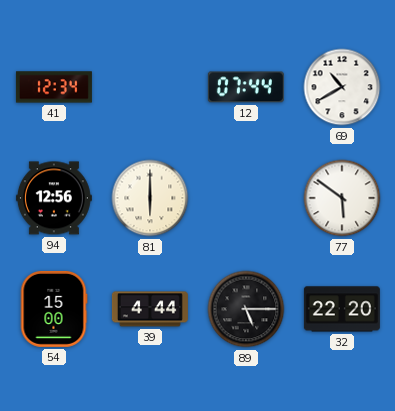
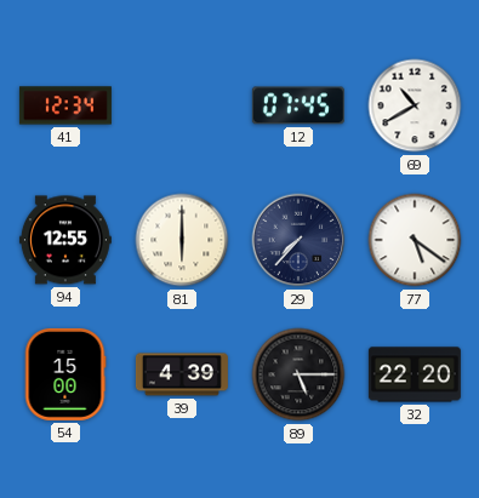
12: 07:44 -> 07:45 (298, 105)
94: 12:56 -> 12:55 (65, 240)
29: none -> 7:37 (298, 240)
77: 5:51 -> 5:21 (415, 240)
39: 4:44 -> 4:39 (182, 374)
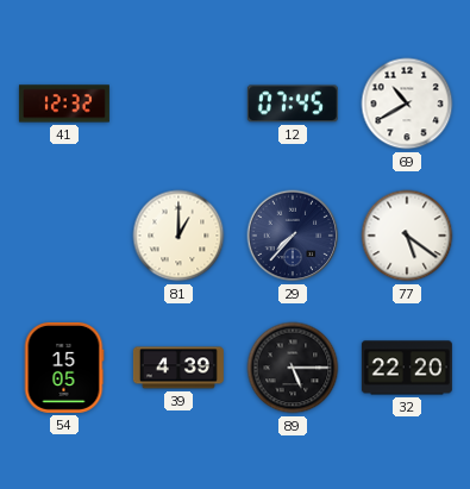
41: 12:34 -> 12:32 (64, 104)
94: 12:55 -> none (65, 240)
81: 6:00 -> 1:00 (178, 236)
54: 15:00 -> 15:05 (64, 368)
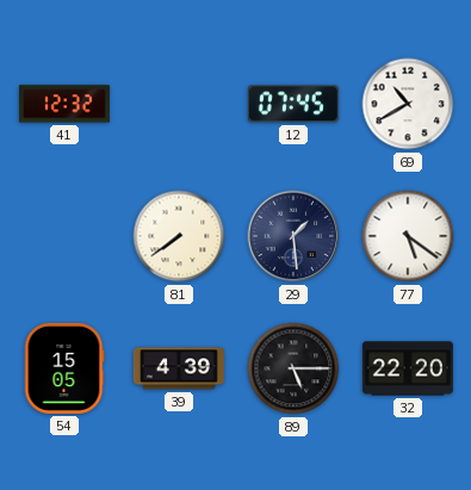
81: 1:00 -> 7:39 (179, 236)
29: 7:37 -> 1:29 (293, 236)
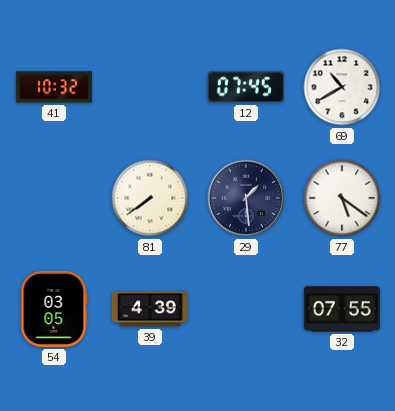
41: 12:32 -> 10:32 (54, 87)
54: 15:05 -> 03:05 (54, 309)
89: 5:15 -> none (293, 368)
32: 22:20 -> 07:55 (342, 309)
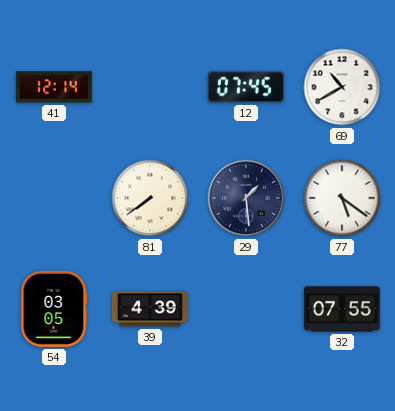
41: 10:32 -> 12:14 (54, 87)
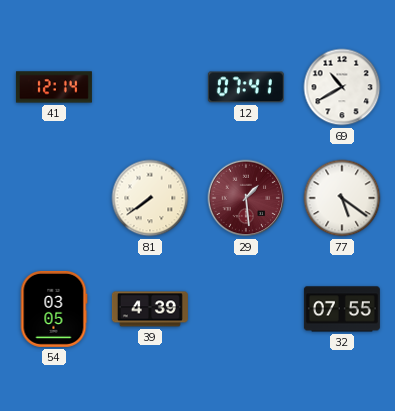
12: 07:45 -> 07:41 (246, 87)
29 dial: navy -> burgundy (246, 198)
